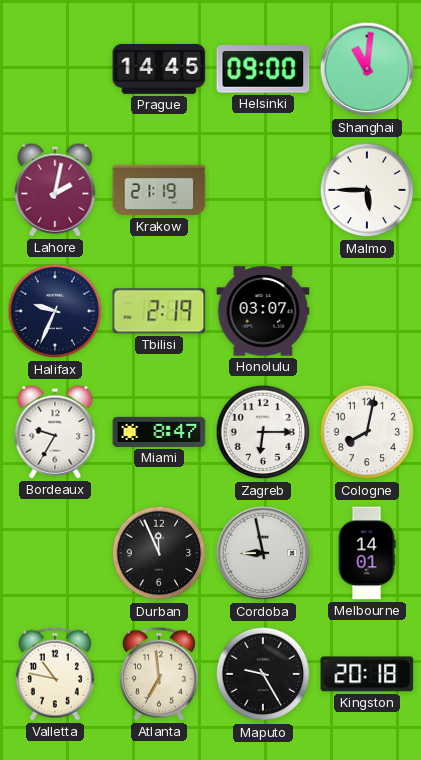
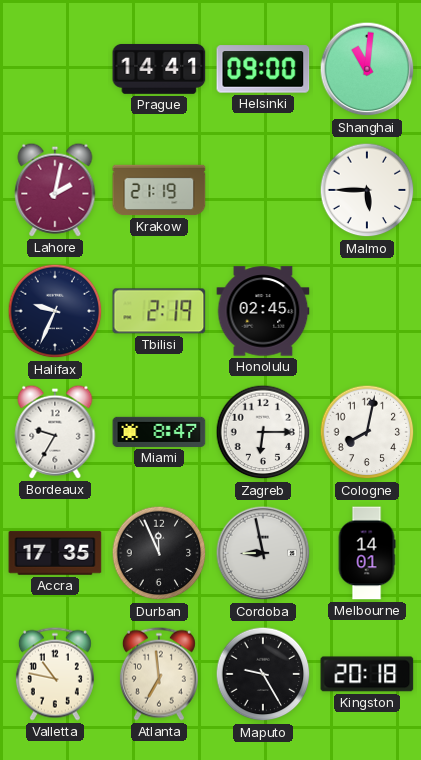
Prague: 14:45 -> 14:41 (159, 69)
Honolulu: 03:07 -> 02:45 (263, 311)
Accra: none -> 17:35 (55, 553)
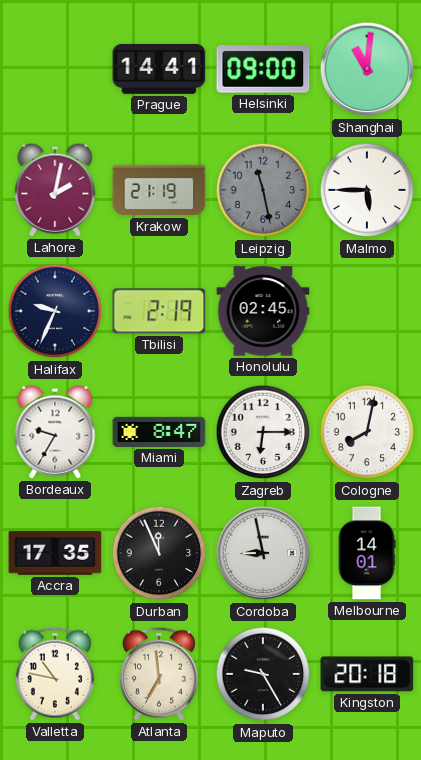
Leipzig: none -> 11:28 (263, 190)
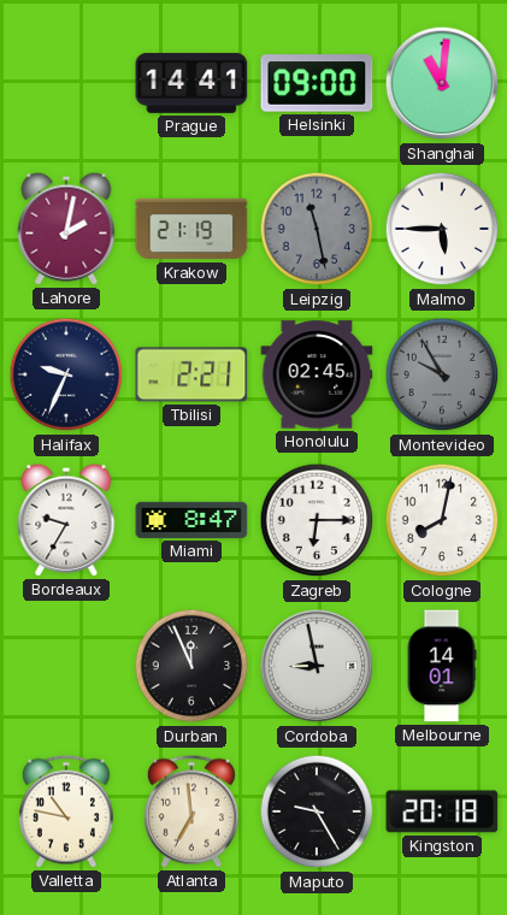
Tbilisi: 2:19 -> 2:21 (191, 374)
Montevideo: none -> 9:55 (442, 374)
Accra: 17:35 -> none (55, 553)
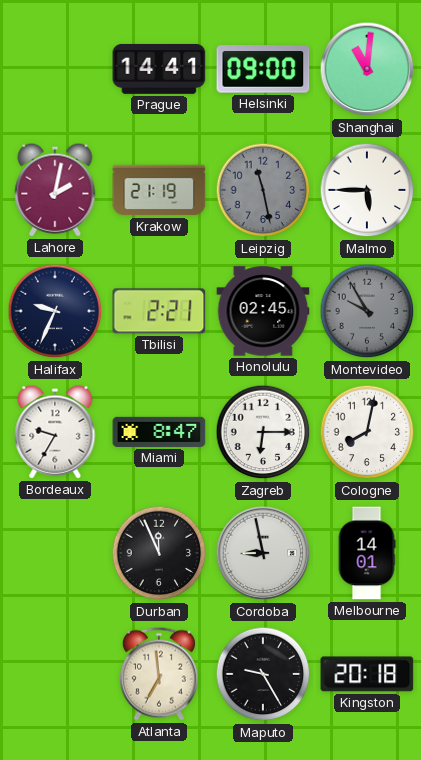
Valletta: 10:47 -> none (66, 811)
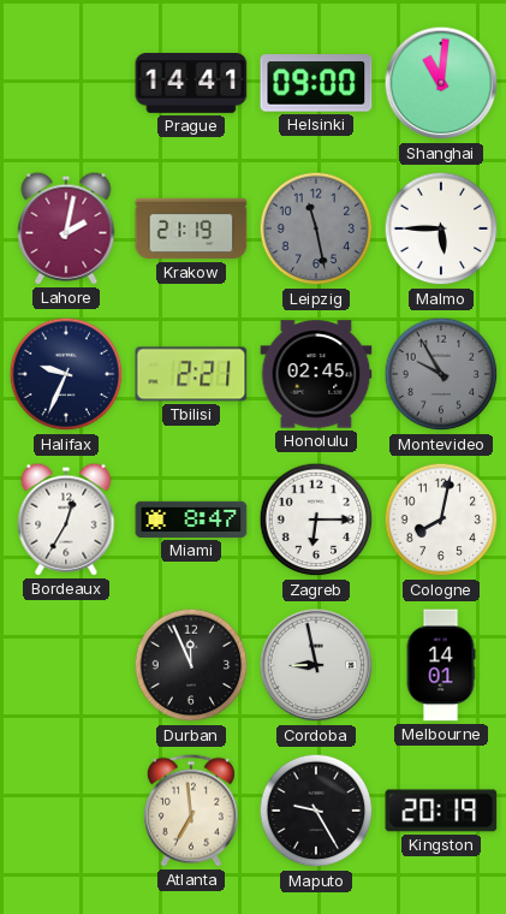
Bordeaux: 9:35 -> 12:35 (66, 520)
Kingston: 20:18 -> 20:19 (441, 811)
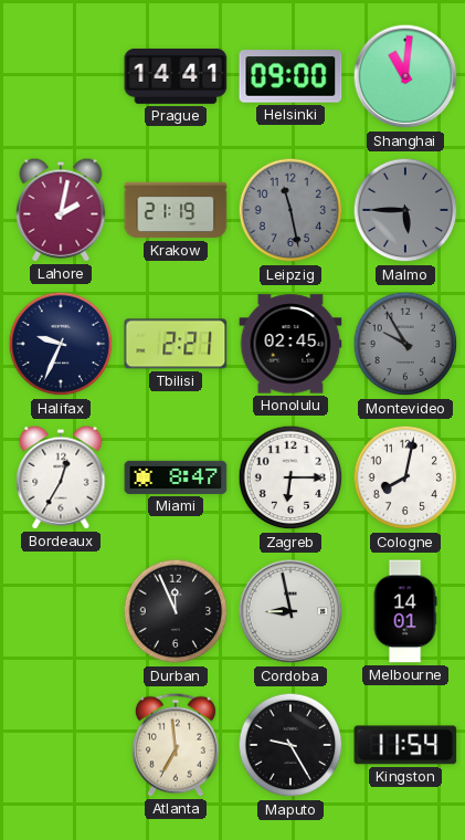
Malmo dial: white -> grey (405, 210)
Kingston: 20:19 -> 11:54 (405, 745)
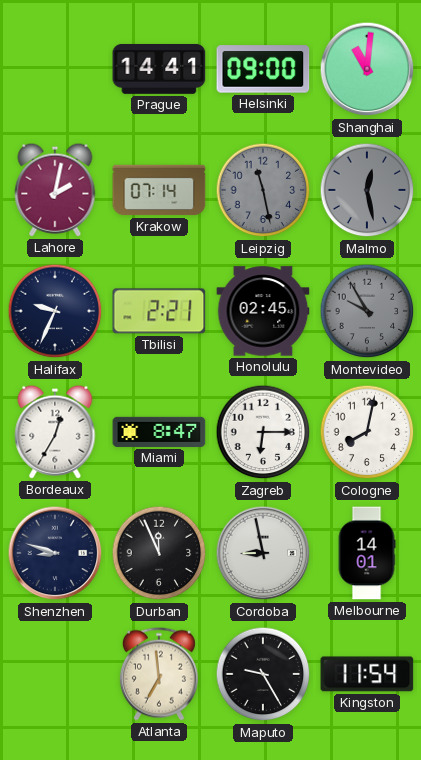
Krakow: 21:19 -> 07:14 (159, 190)
Malmo: 5:45 -> 12:28 (367, 190)
Shenzhen: none -> 8:48 (55, 553)
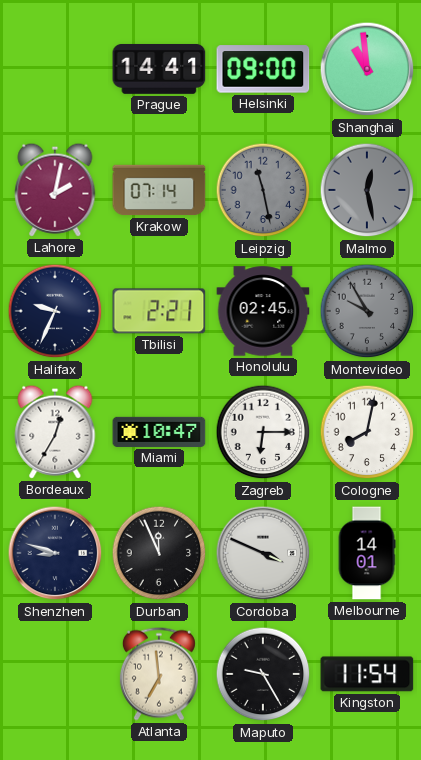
Shanghai: 11:01 -> 10:59 (367, 69)
Miami: 8:47 -> 10:47 (159, 432)
Cordoba: 8:58 -> 3:49 (263, 553)
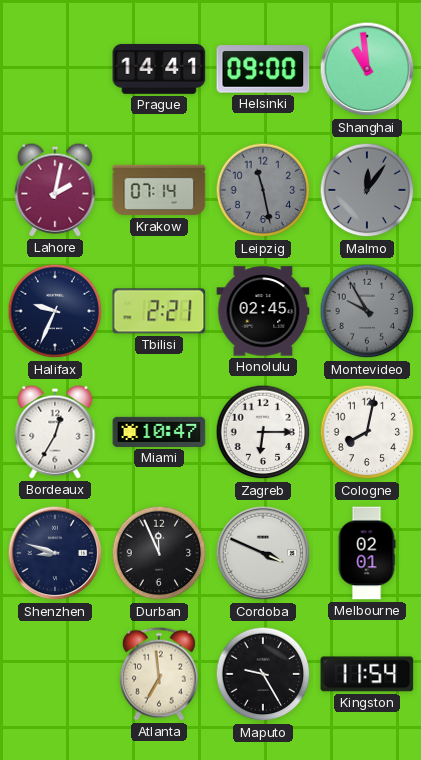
Malmo: 12:28 -> 12:06 (367, 190)
Melbourne: 14:01 -> 02:01 (367, 553)
